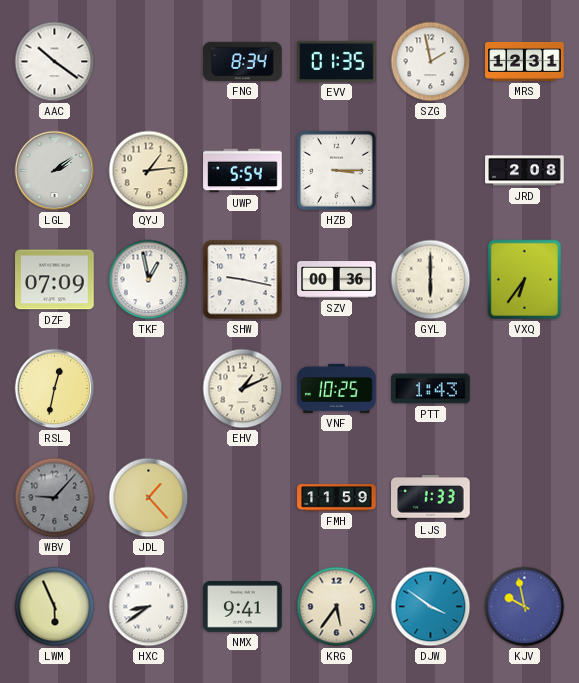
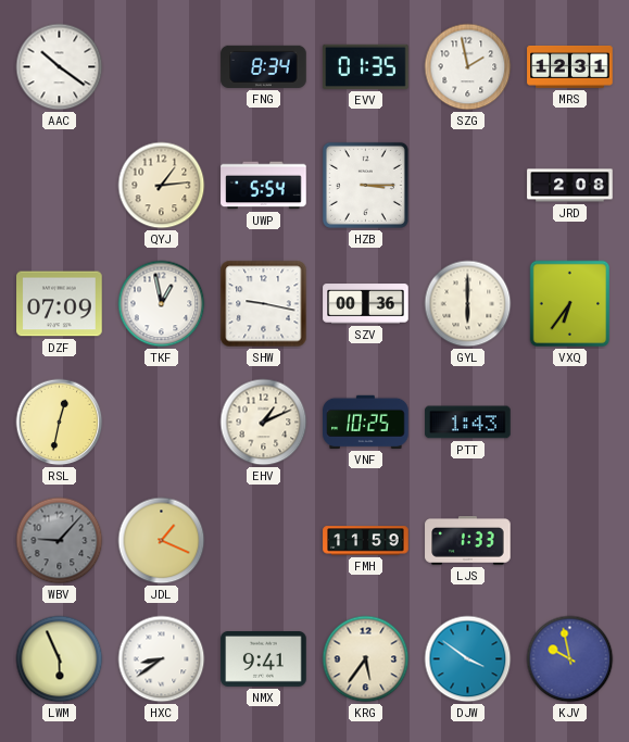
LGL: 2:09 -> none (55, 171)
JDL: 1:23 -> 1:19 (162, 541)
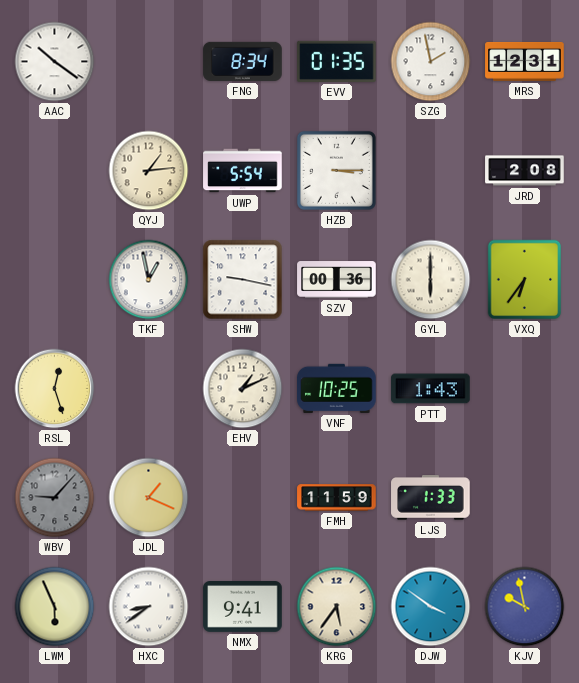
DZF: 07:09 -> none (60, 304)
RSL: 12:32 -> 12:27 (55, 389)
